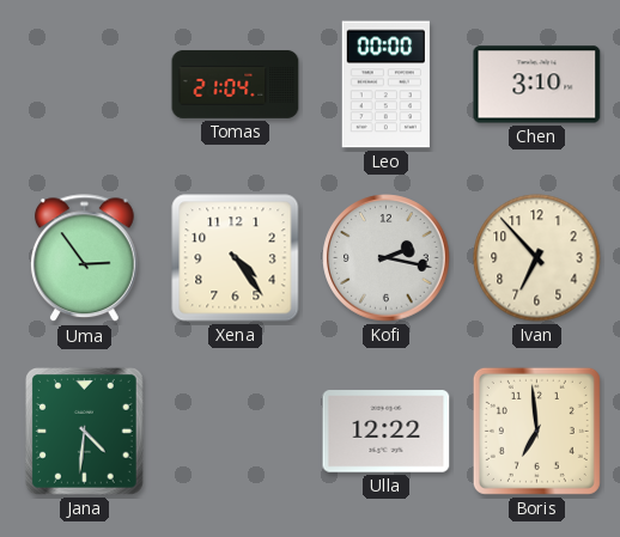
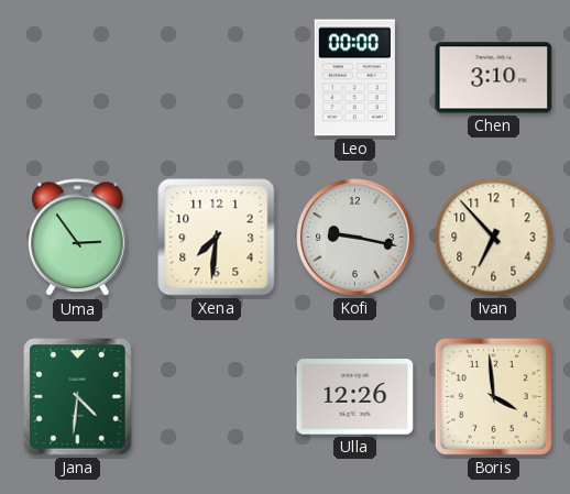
Tomas: 21:04 -> none (236, 84)
Xena: 4:24 -> 7:31 (217, 238)
Kofi: 2:17 -> 9:17 (355, 238)
Ulla: 12:22 -> 12:26 (355, 397)
Boris: 6:59 -> 3:59 (493, 396)
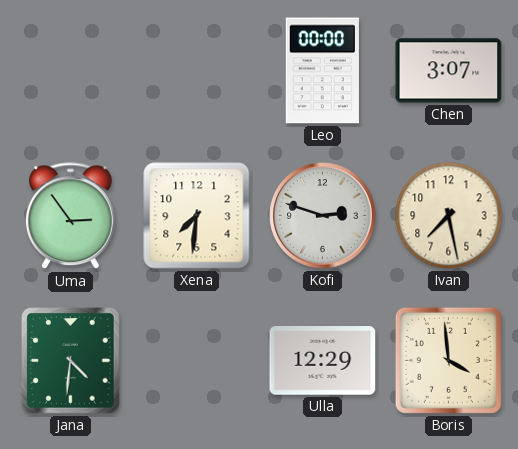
Chen: 3:10 -> 3:07 (449, 71)
Kofi: 9:17 -> 2:48 (323, 216)
Ivan: 6:53 -> 7:28 (449, 216)
Ulla: 12:26 -> 12:29 (323, 361)
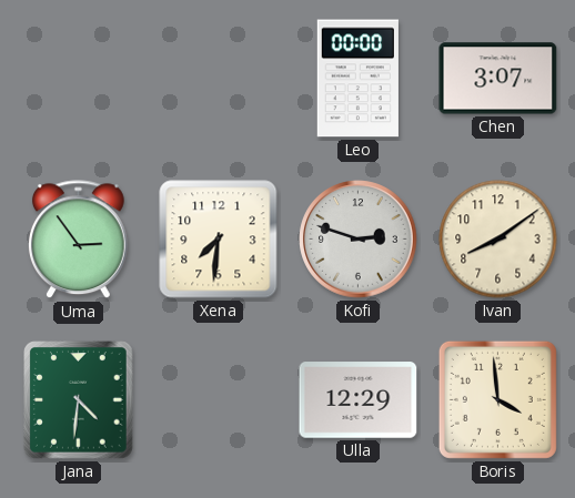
Ivan: 7:28 -> 8:09 (498, 240)
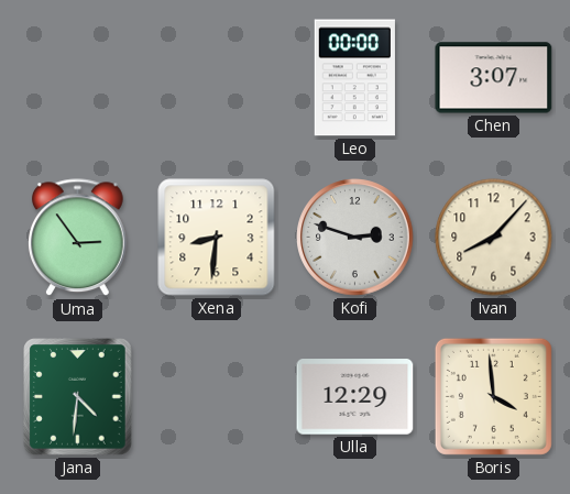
Xena: 7:31 -> 8:31 (217, 238)
Ivan: 8:09 -> 8:07 (494, 238)
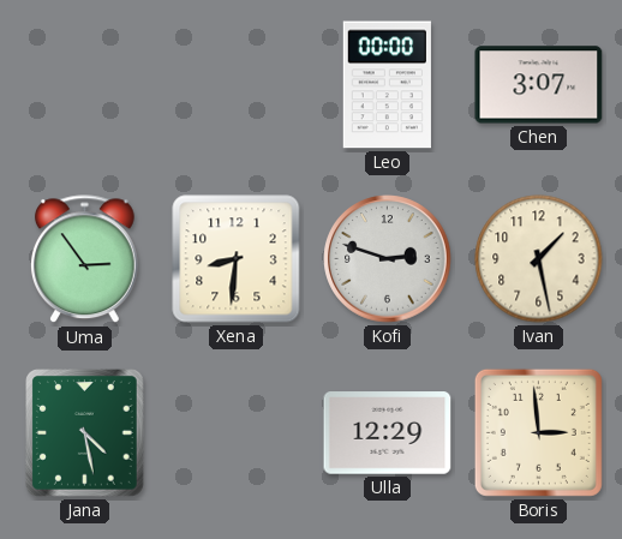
Ivan: 8:07 -> 1:28 (539, 259)
Jana: 4:31 -> 4:28 (85, 433)
Boris: 3:59 -> 2:59 (538, 432)
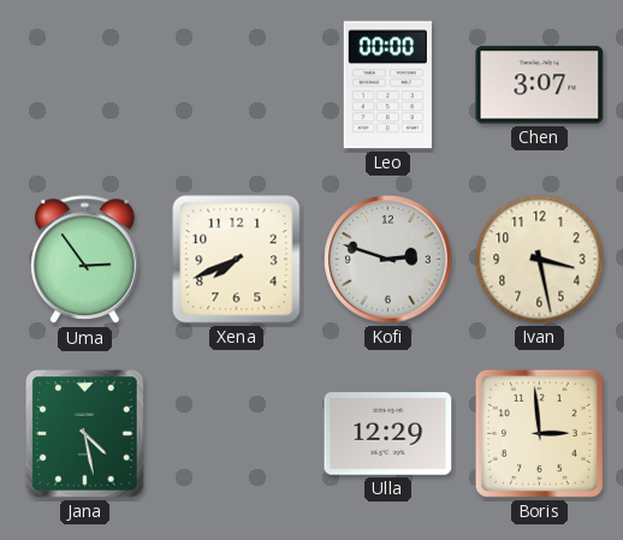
Xena: 8:31 -> 7:41 (237, 260)
Ivan: 1:28 -> 3:28 (540, 260)
